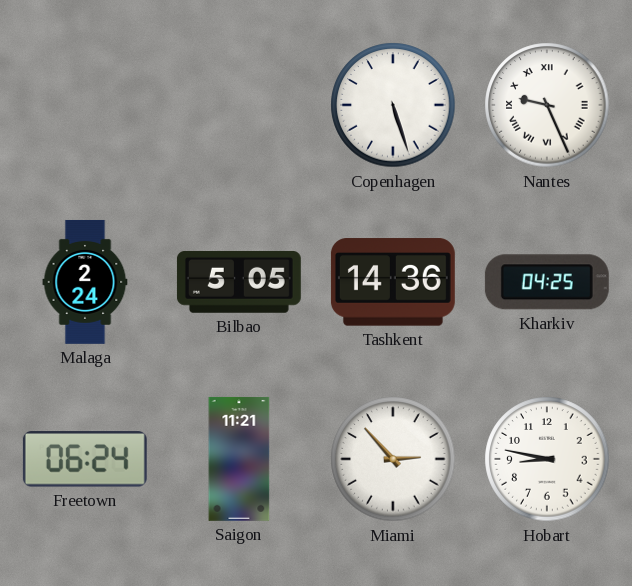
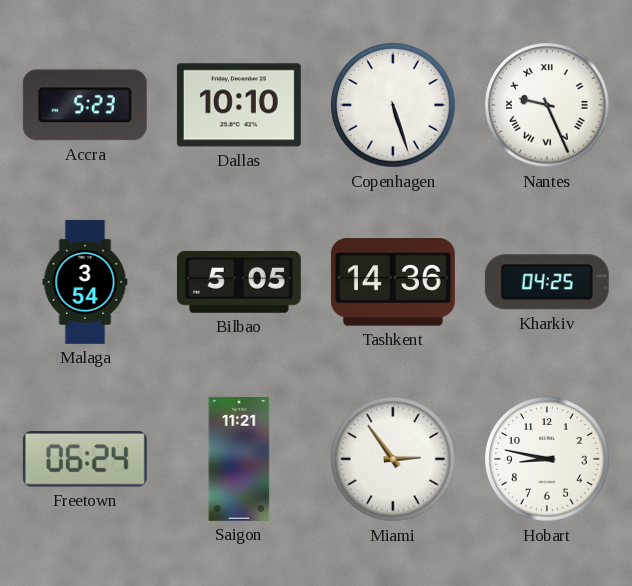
Accra: none -> 5:23 (85, 105)
Dallas: none -> 10:10 (239, 105)
Malaga: 2:24 -> 3:54 (85, 282)
Miami: 2:53 -> 2:54 (393, 459)
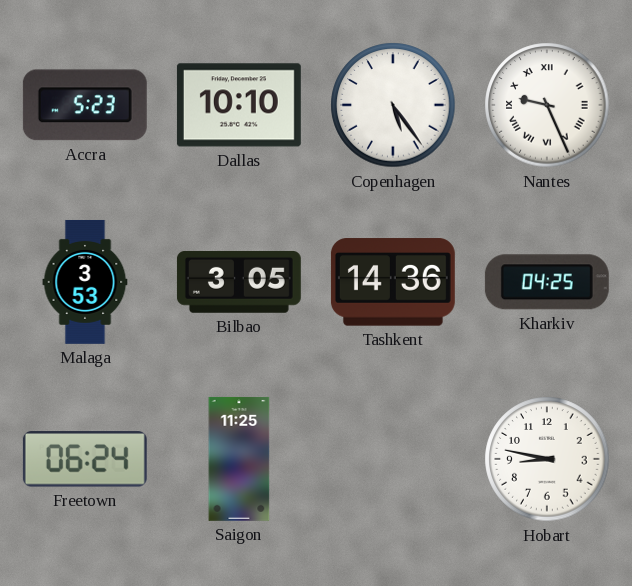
Copenhagen: 5:27 -> 5:24 (393, 105)
Malaga: 3:54 -> 3:53 (85, 282)
Bilbao: 5:05 -> 3:05 (239, 282)
Saigon: 11:21 -> 11:25 (239, 459)
Miami: 2:54 -> none (393, 459)
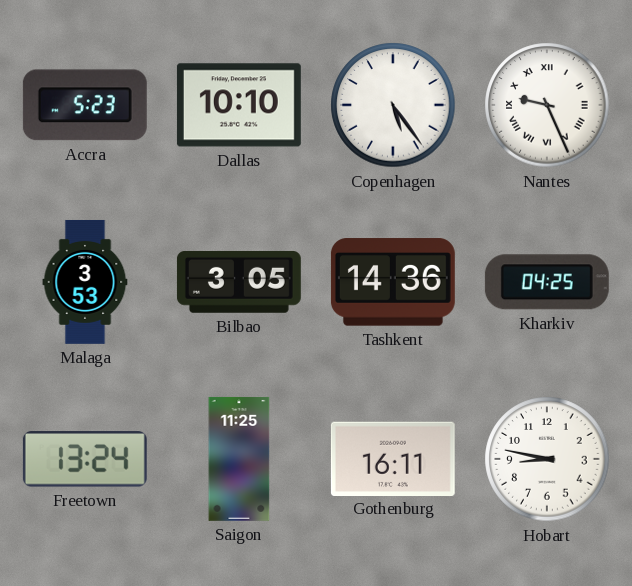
Freetown: 06:24 -> 13:24 (85, 459)
Gothenburg: none -> 16:11 (393, 458)
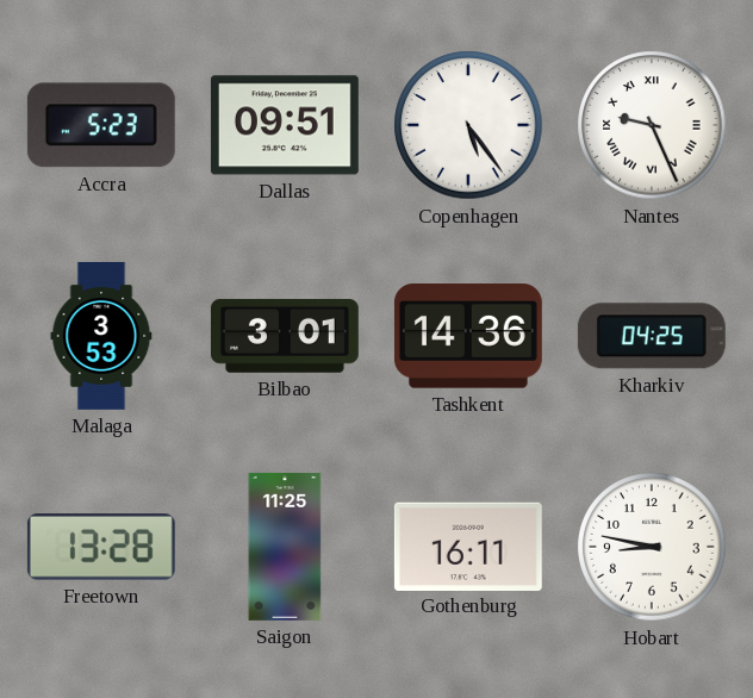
Dallas: 10:10 -> 09:51 (285, 125)
Bilbao: 3:05 -> 3:01 (285, 336)
Freetown: 13:24 -> 13:28 (101, 547)
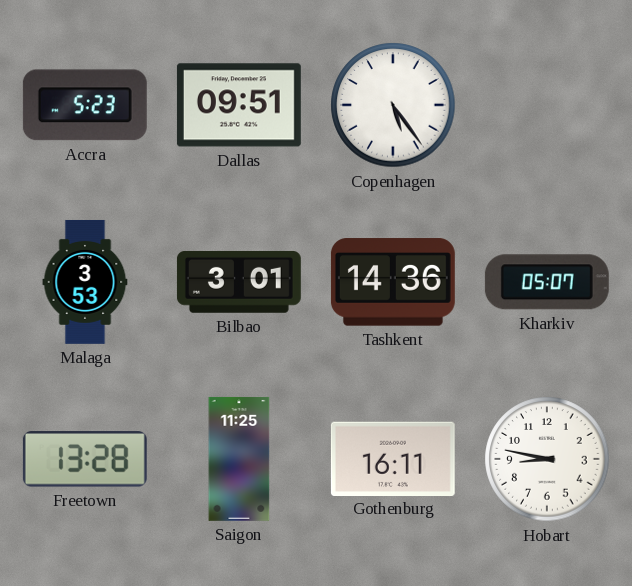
Nantes: 9:26 -> none (652, 125)
Kharkiv: 04:25 -> 05:07 (547, 282)
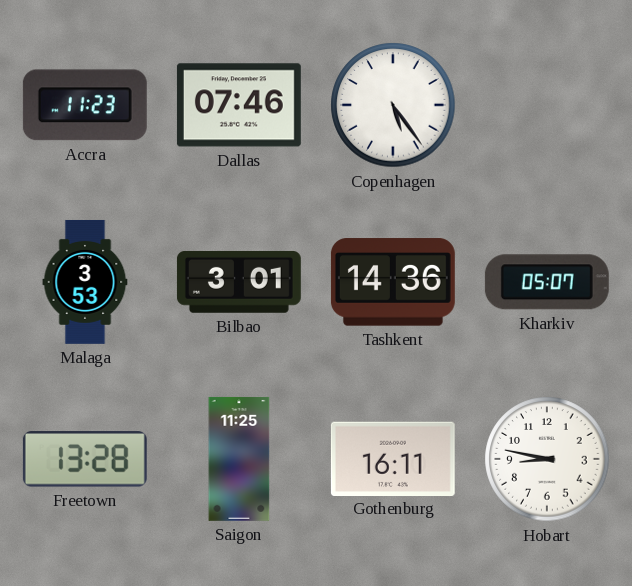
Accra: 5:23 -> 11:23 (85, 105)
Dallas: 09:51 -> 07:46 (239, 105)
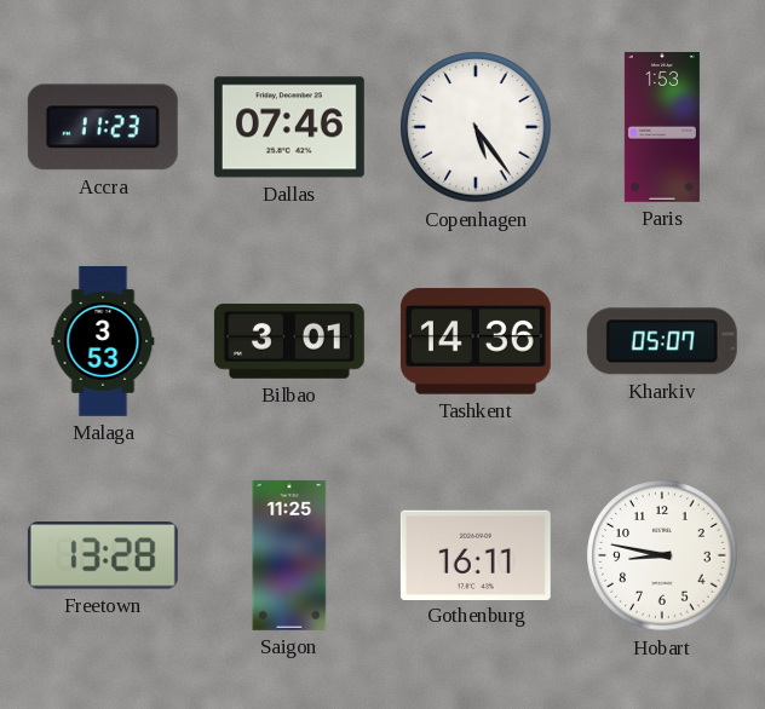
Paris: none -> 1:53 (662, 127)
